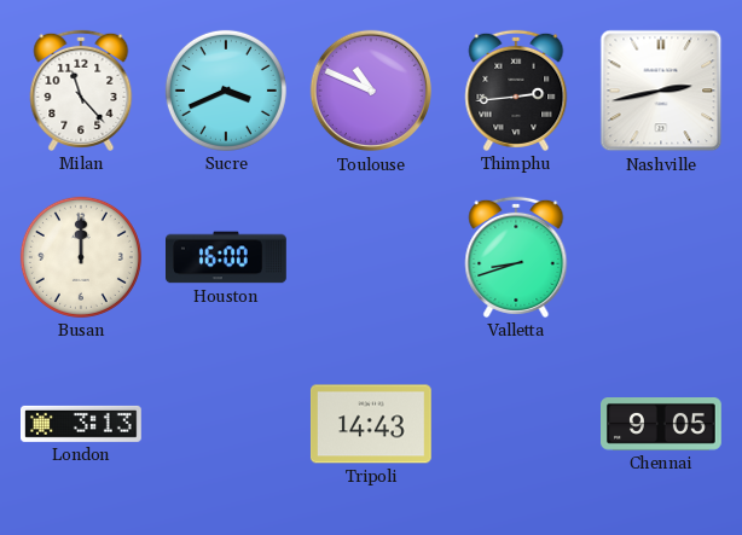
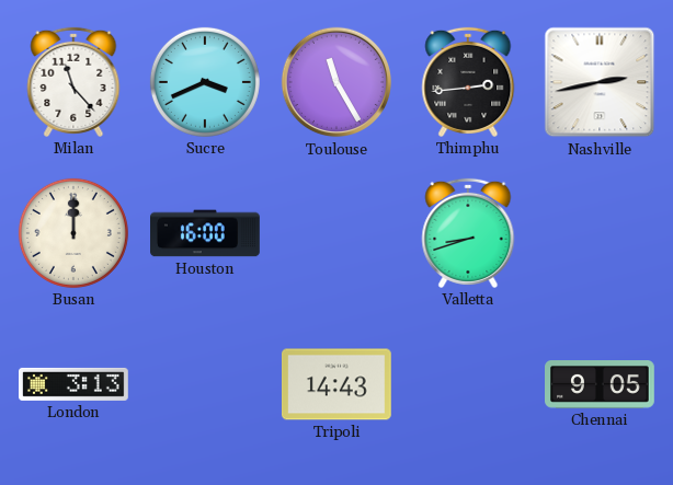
Toulouse: 10:49 -> 11:25 (336, 82)
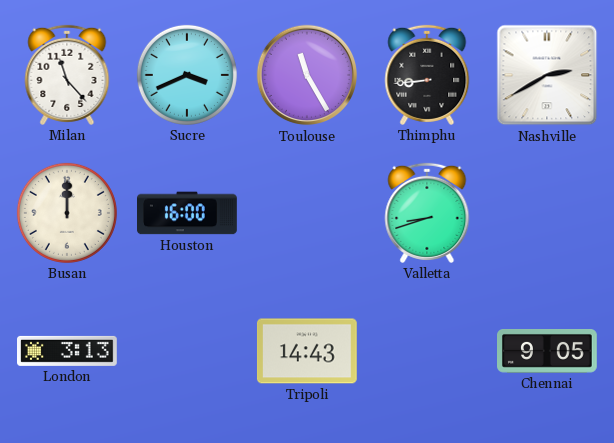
Thimphu: 2:44 -> 8:44 (427, 75)
Nashville: 2:43 -> 2:40 (547, 75)
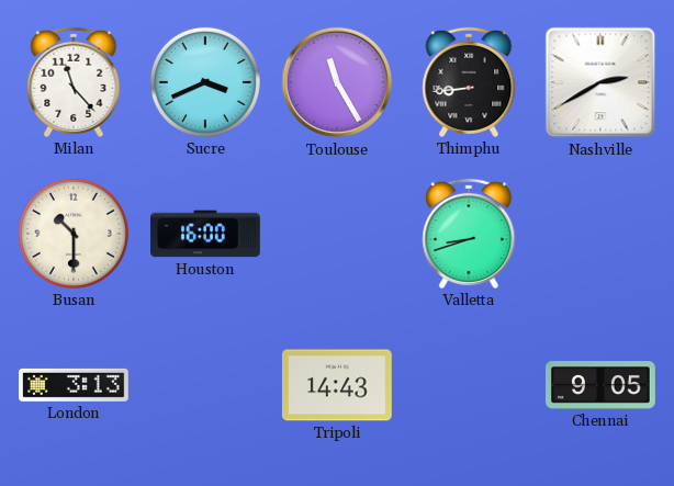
Busan: 12:00 -> 10:30 (74, 234)
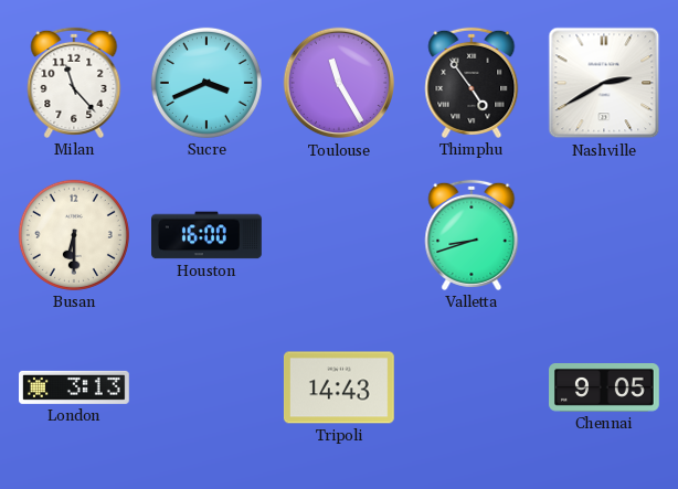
Thimphu: 8:44 -> 4:54 (472, 83)
Busan: 10:30 -> 6:30 (74, 235)
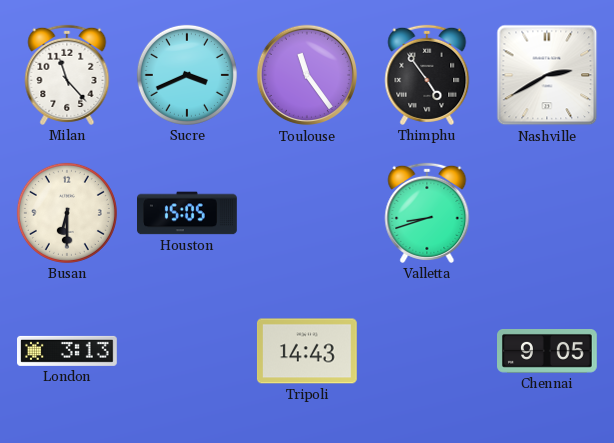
Toulouse: 11:25 -> 11:24 (307, 75)
Houston: 16:00 -> 15:05 (188, 213)
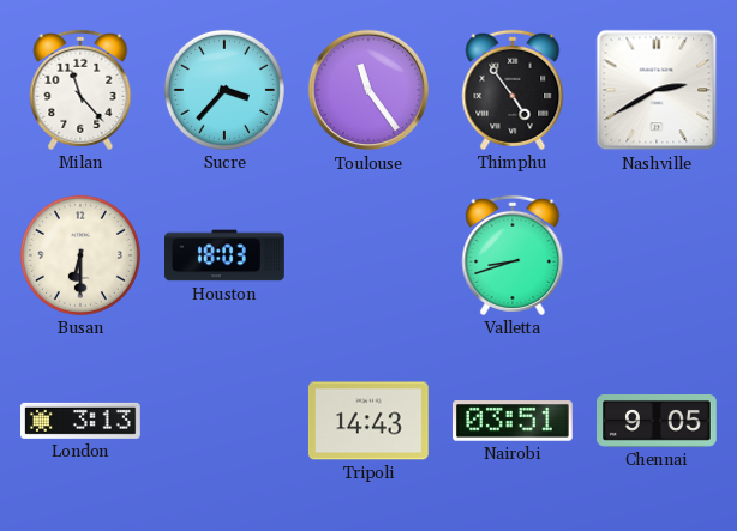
Sucre: 3:41 -> 3:37 (224, 90)
Houston: 15:05 -> 18:03 (226, 255)
Nairobi: none -> 03:51 (513, 422)
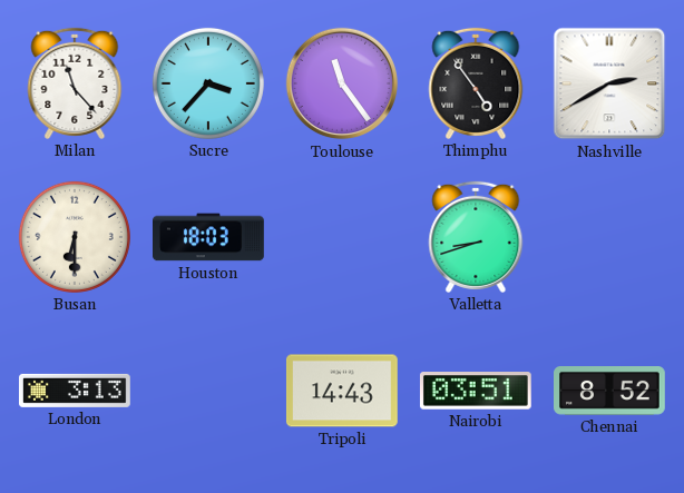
Chennai: 9:05 -> 8:52 (610, 392)
